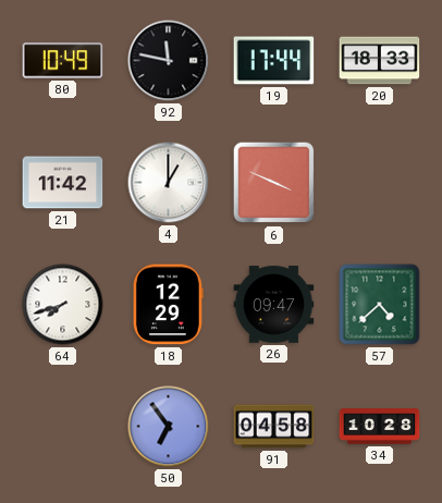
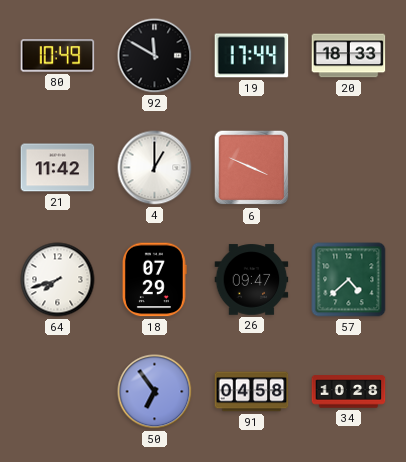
92: 11:47 -> 11:50 (155, 56)
18: 12:29 -> 07:29 (154, 280)
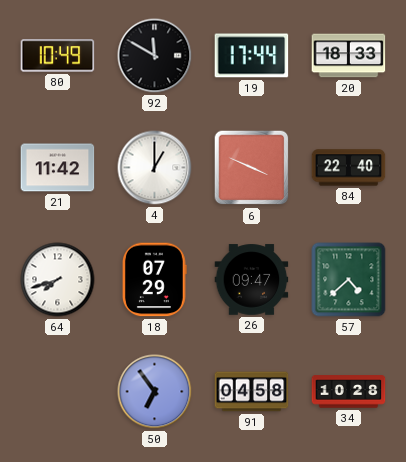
84: none -> 22:40 (349, 168)
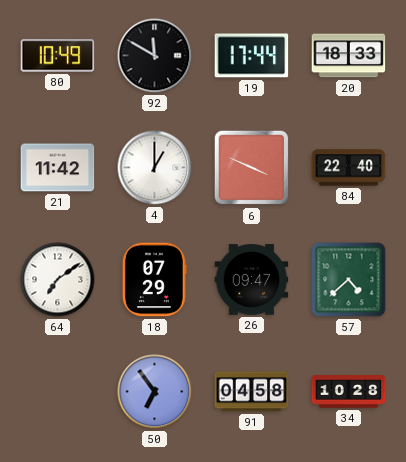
64: 7:42 -> 7:09 (58, 280)
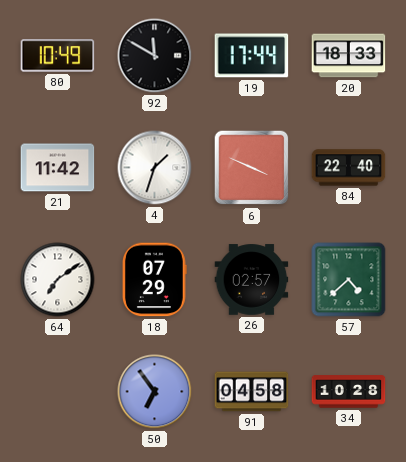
4: 1:00 -> 1:33 (155, 168)
26: 09:47 -> 02:57 (252, 280)
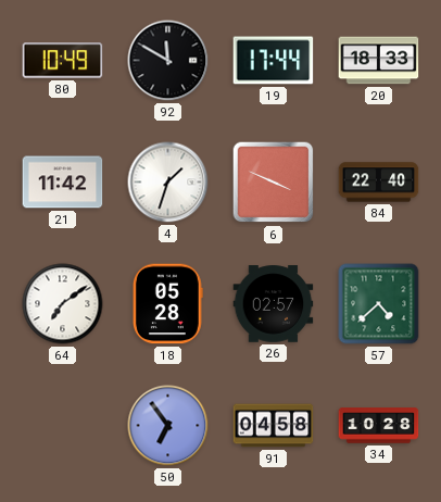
18: 07:29 -> 05:28 (167, 304)
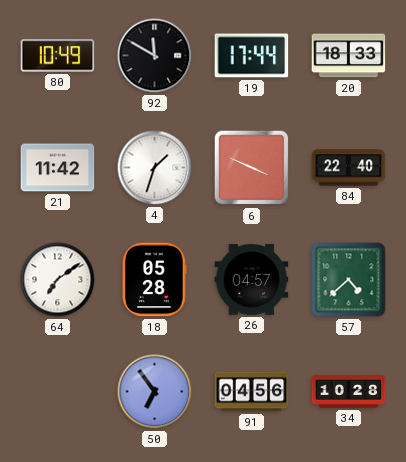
26: 02:57 -> 04:57 (252, 280)
91: 04:58 -> 04:56 (252, 392)
